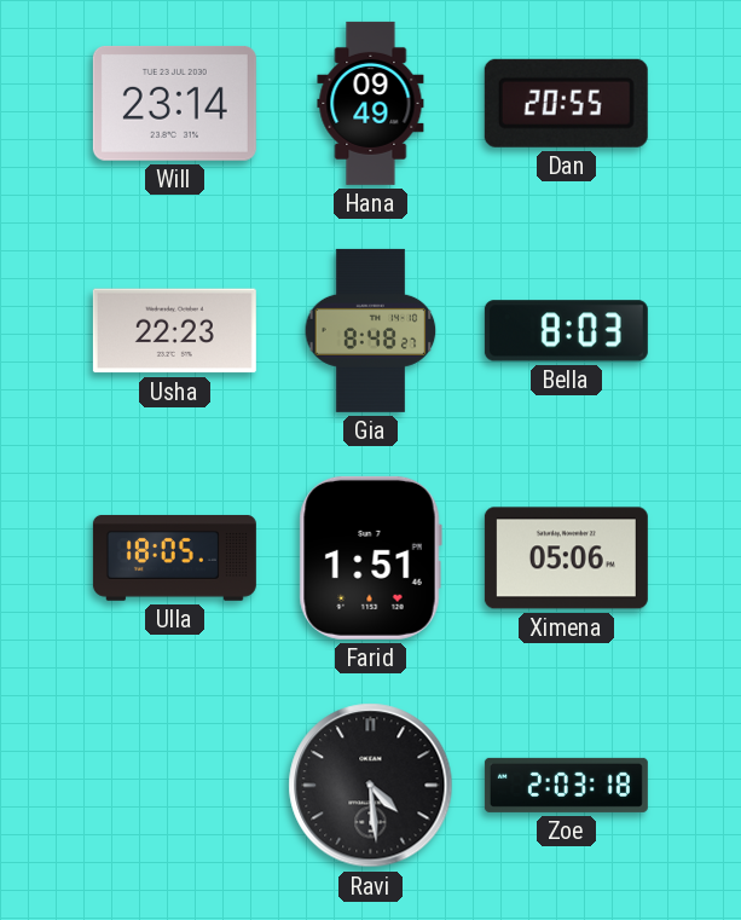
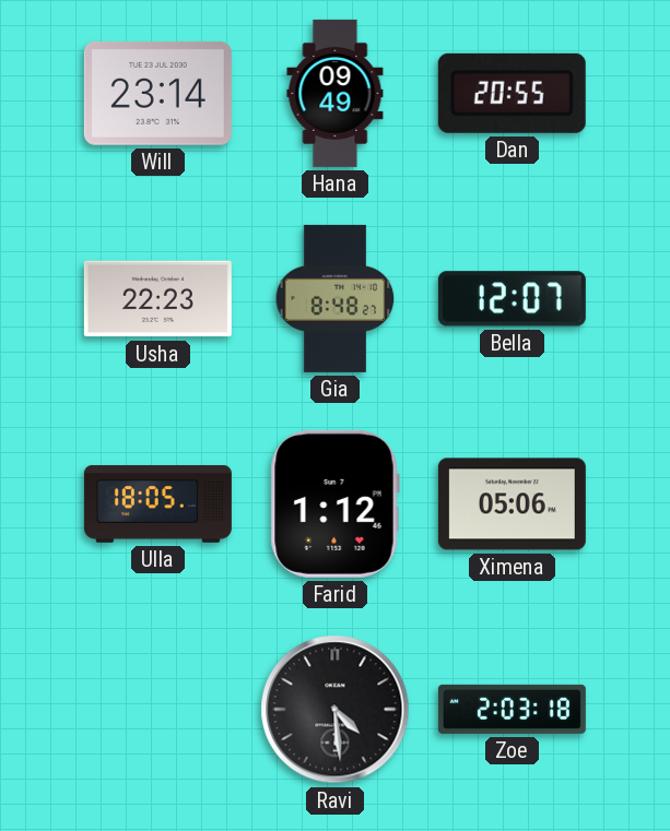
Bella: 8:03 -> 12:07 (512, 299)
Farid: 1:51 -> 1:12 (334, 503)
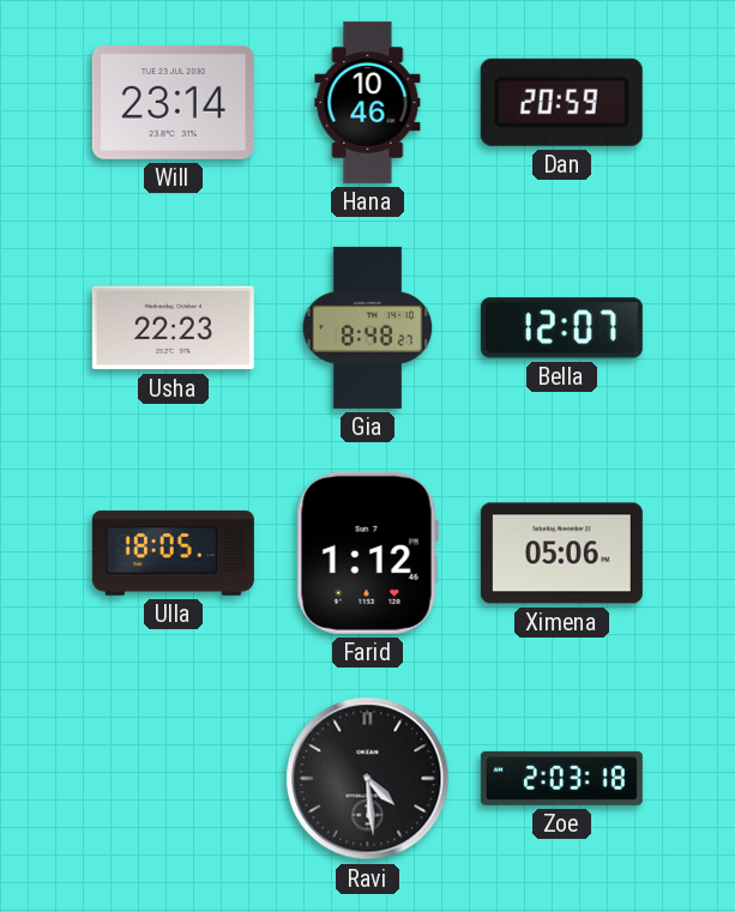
Hana: 09:49 -> 10:46 (368, 102)
Dan: 20:55 -> 20:59 (561, 102)
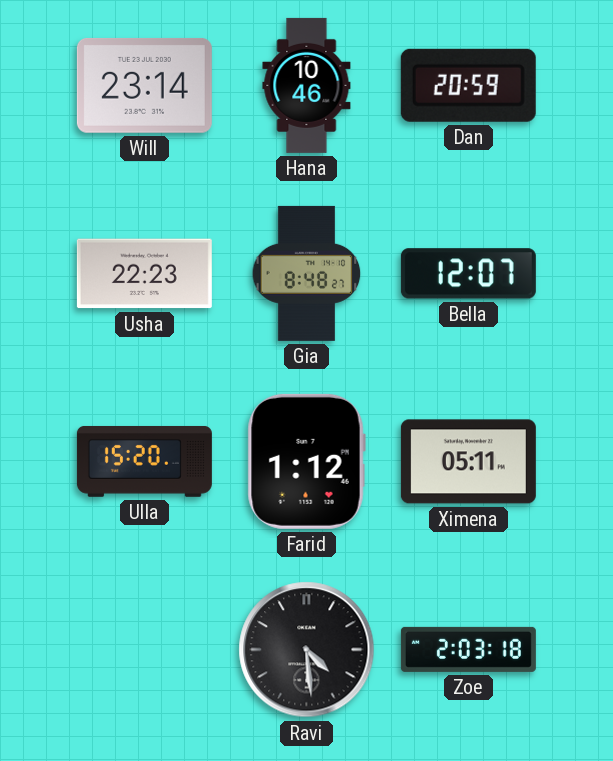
Ulla: 18:05 -> 15:20 (144, 461)
Ximena: 05:06 -> 05:11 (468, 462)
